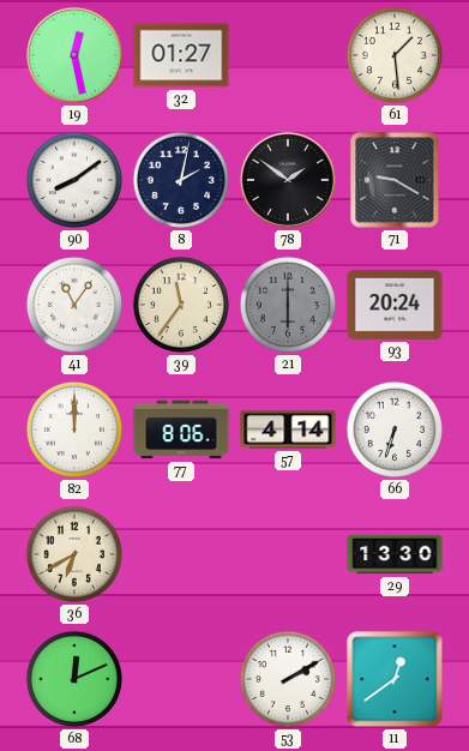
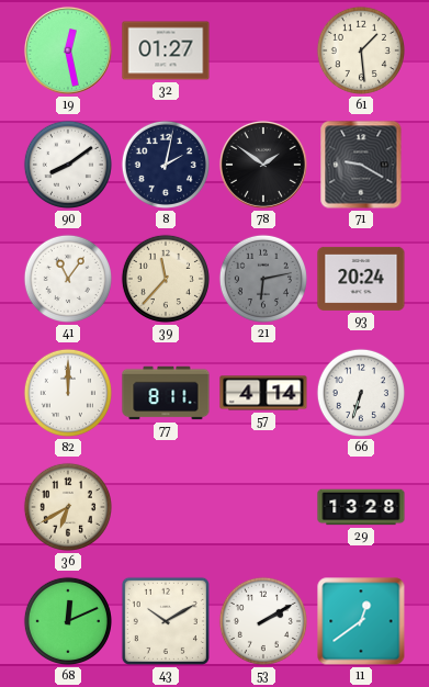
39: 11:36 -> 11:37 (166, 279)
21: 6:00 -> 6:13 (263, 279)
77: 8:06 -> 8:11 (166, 393)
29: 13:30 -> 13:28 (361, 507)
43: none -> 10:10 (166, 621)
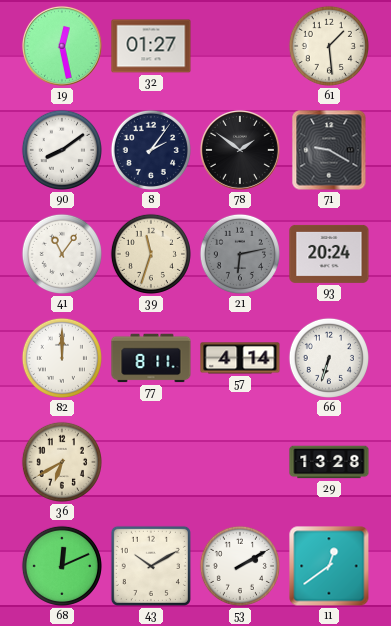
8: 2:02 -> 2:06 (151, 150)
39: 11:37 -> 11:33 (151, 254)
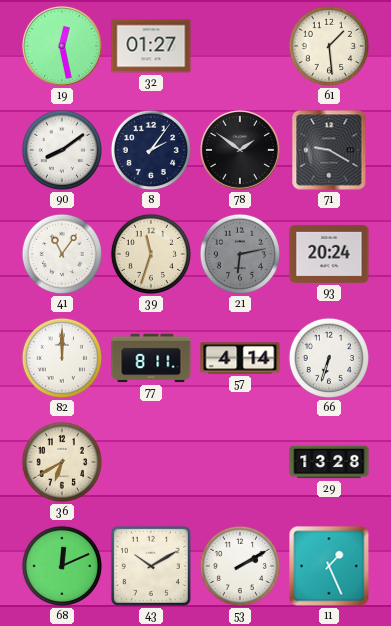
11: 12:39 -> 1:26 (329, 566)
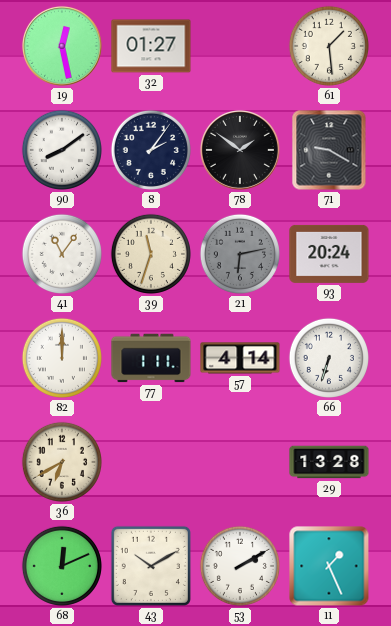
77: 8:11 -> 1:11 (151, 358)
